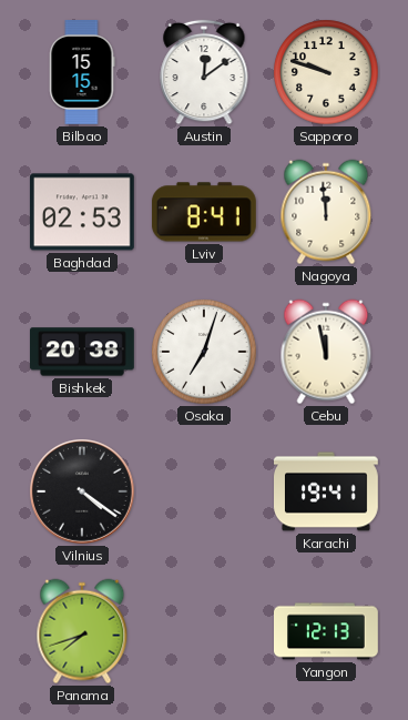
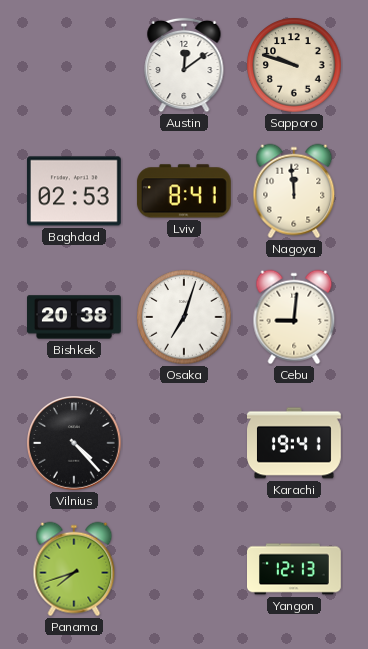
Bilbao: 15:15 -> none (82, 73)
Cebu: 11:58 -> 9:01 (294, 317)
Vilnius: 4:21 -> 4:23 (75, 444)
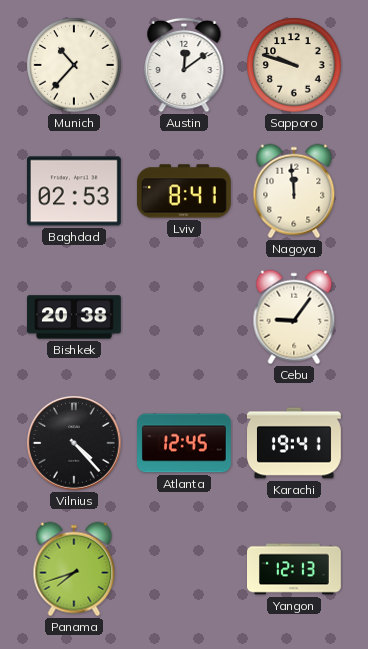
Munich: none -> 10:37 (74, 65)
Osaka: 7:03 -> none (184, 317)
Cebu: 9:01 -> 9:06 (294, 317)
Atlanta: none -> 12:45 (185, 443)
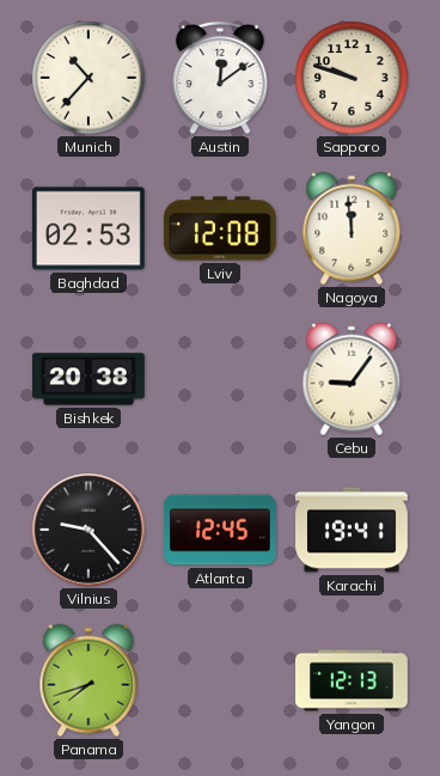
Lviv: 8:41 -> 12:08 (220, 228)
Vilnius: 4:23 -> 9:23 (90, 531)
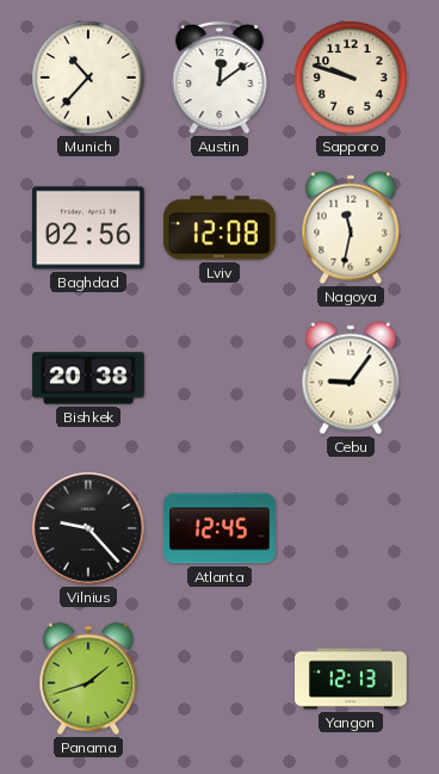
Baghdad: 02:53 -> 02:56 (88, 228)
Nagoya: 11:59 -> 11:32 (351, 228)
Karachi: 19:41 -> none (353, 530)
Panama: 7:42 -> 1:42 (88, 679)
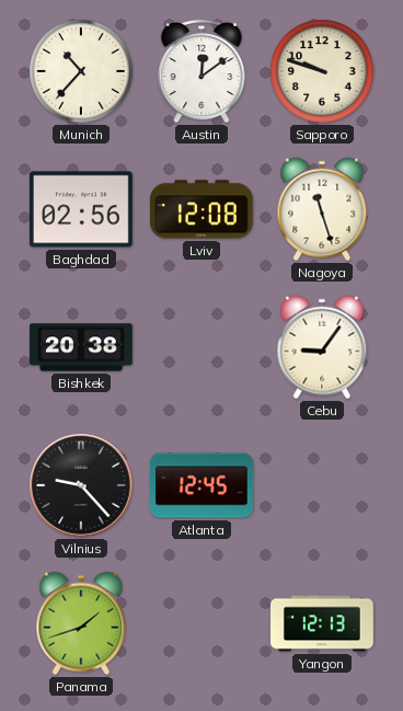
Nagoya: 11:32 -> 11:27 (322, 209)
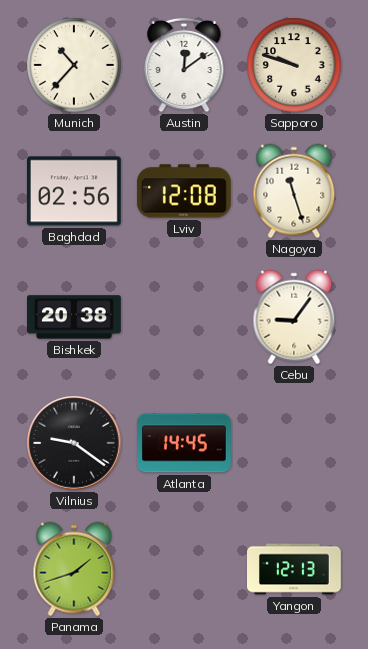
Vilnius: 9:23 -> 9:21 (75, 444)
Atlanta: 12:45 -> 14:45 (185, 443)
